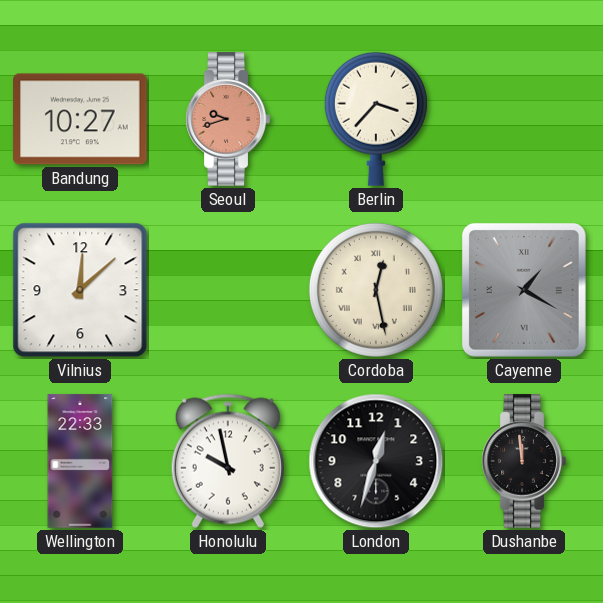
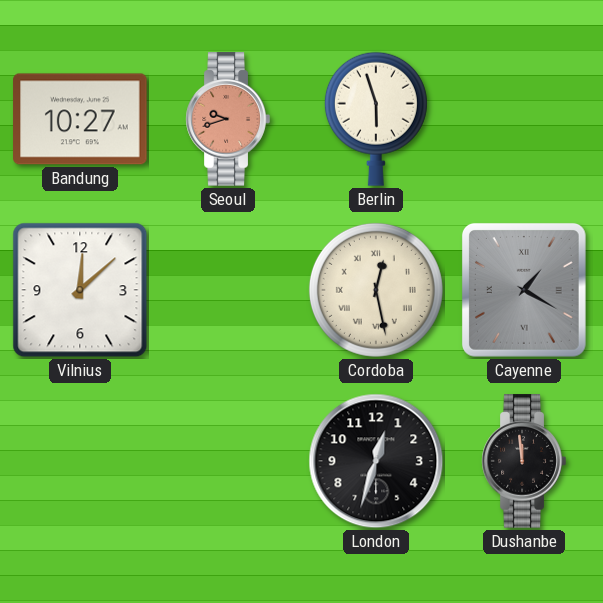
Berlin: 3:37 -> 5:57 (376, 119)
Wellington: 22:33 -> none (80, 461)
Honolulu: 9:58 -> none (228, 461)
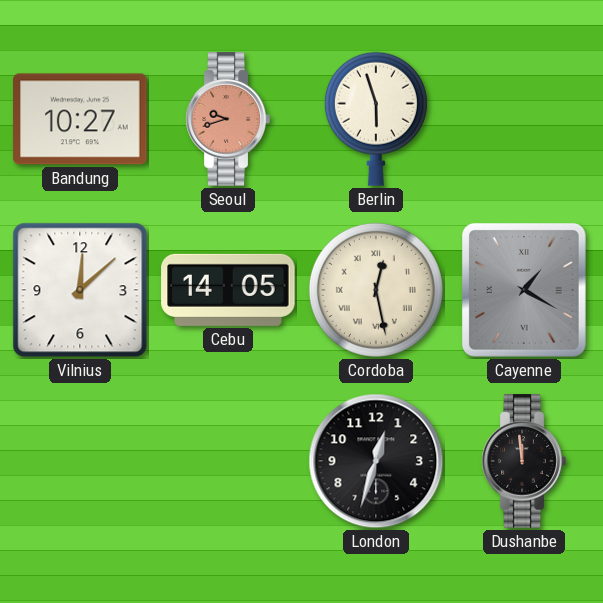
Cebu: none -> 14:05 (228, 290)
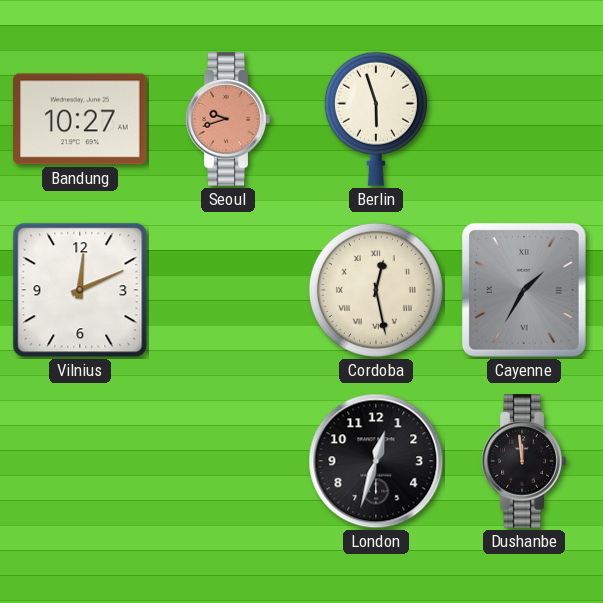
Vilnius: 12:08 -> 12:11 (80, 290)
Cebu: 14:05 -> none (228, 290)
Cayenne: 1:20 -> 1:35 (524, 290)
